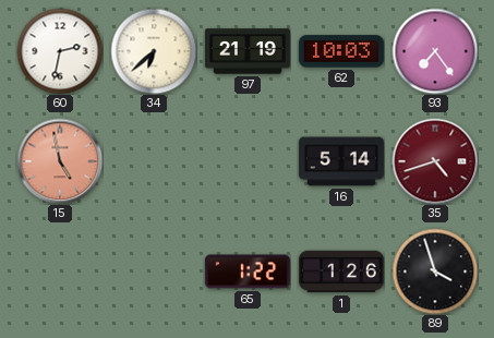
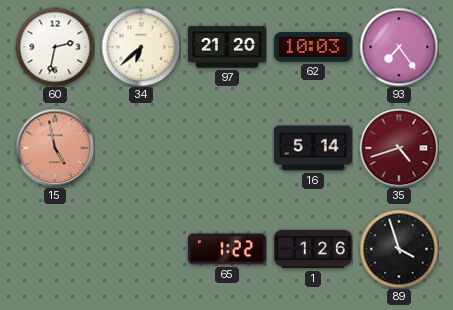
97: 21:19 -> 21:20 (227, 47)
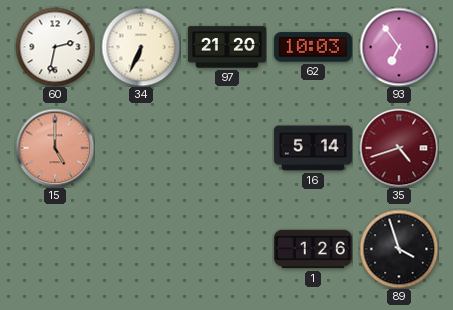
34: 6:38 -> 6:34 (141, 47)
93: 7:24 -> 6:54 (399, 47)
15: 4:58 -> 5:00 (55, 148)
65: 1:22 -> none (227, 249)
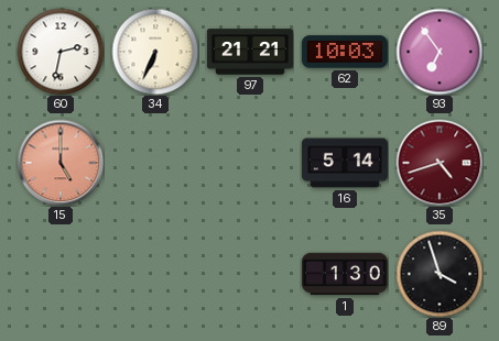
97: 21:20 -> 21:21 (250, 52)
1: 1:26 -> 1:30 (345, 274)
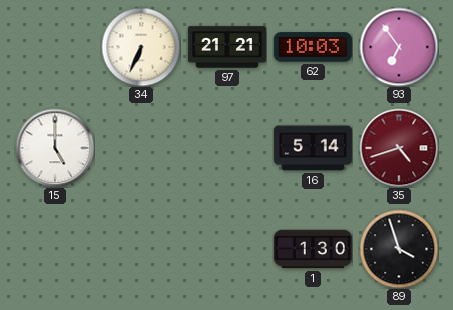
60: 2:32 -> none (61, 52)
15 dial: salmon -> white (55, 148)
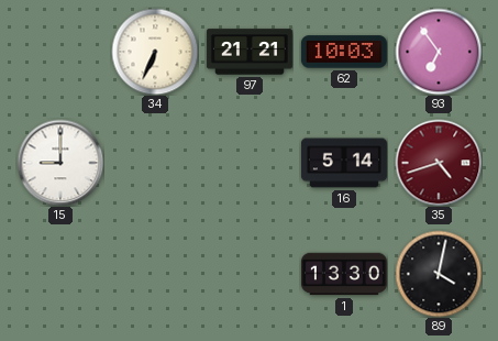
15: 5:00 -> 9:00 (60, 163)
1: 1:30 -> 13:30 (344, 274)
89: 3:57 -> 4:02 (439, 274)
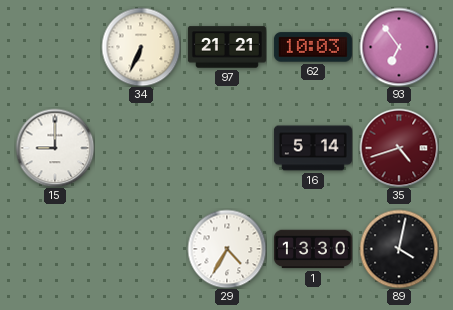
29: none -> 4:35 (227, 249)
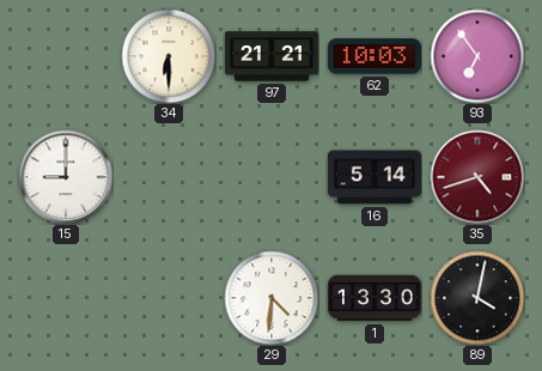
34: 6:34 -> 6:30 (169, 56)
29: 4:35 -> 4:31 (272, 298)
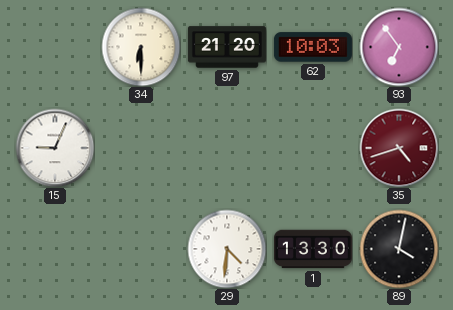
97: 21:21 -> 21:20 (227, 47)
15: 9:00 -> 9:04 (55, 148)
16: 5:14 -> none (374, 177)
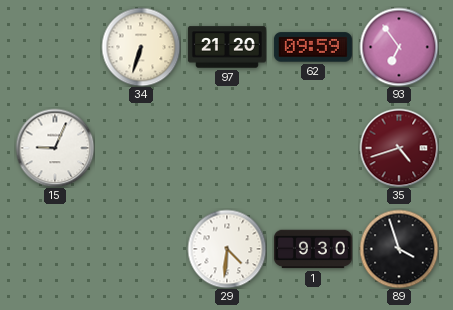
34: 6:30 -> 6:33 (141, 47)
62: 10:03 -> 09:59 (313, 47)
1: 13:30 -> 9:30 (313, 249)
89: 4:02 -> 3:57 (399, 249)
